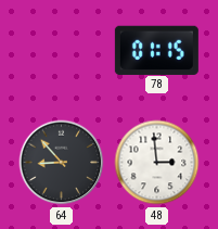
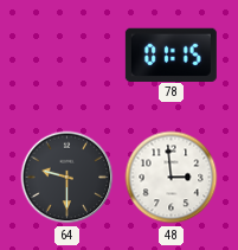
64: 8:53 -> 9:30 (67, 178)
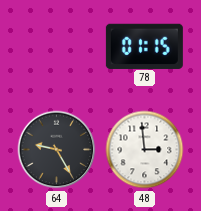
64: 9:30 -> 9:25 (57, 150)
